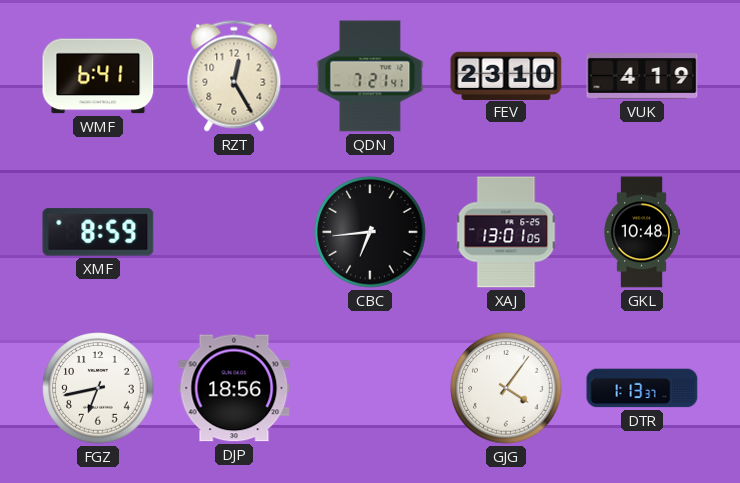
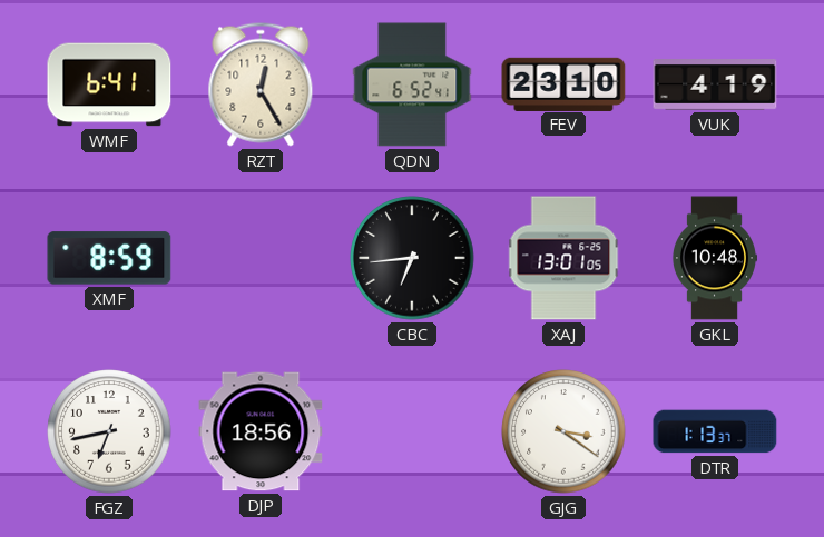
QDN: 7:21 -> 6:52 (412, 84)
GJG: 4:06 -> 3:21 (563, 431)
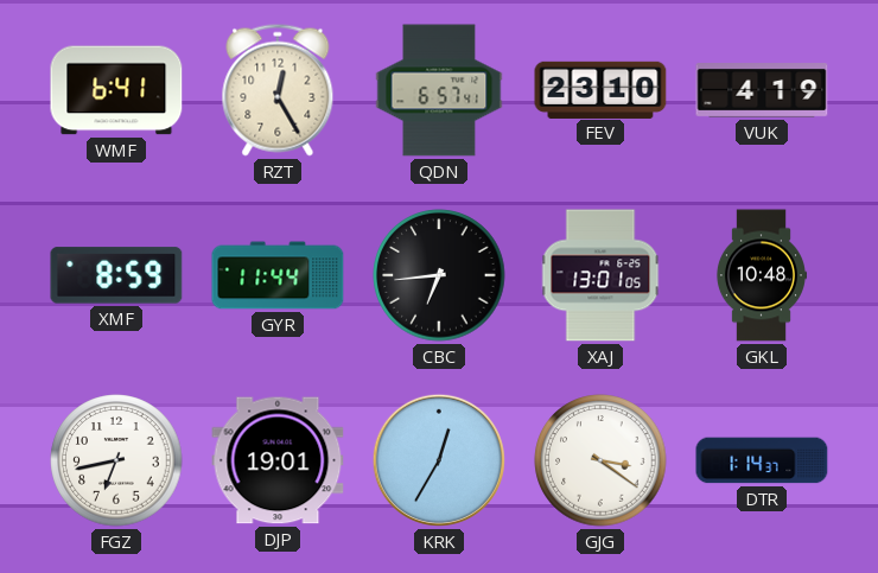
QDN: 6:52 -> 6:57 (439, 90)
GYR: none -> 11:44 (278, 275)
DJP: 18:56 -> 19:01 (278, 460)
KRK: none -> 12:35 (439, 460)
DTR: 1:13 -> 1:14 (762, 460)
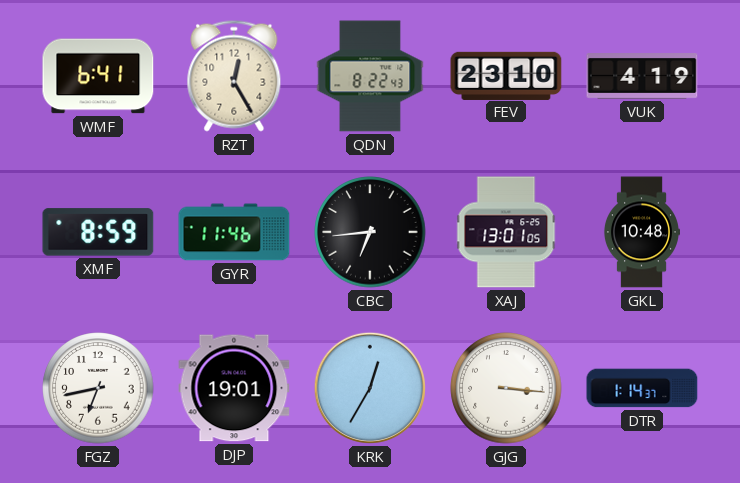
QDN: 6:57 -> 8:22 (370, 76)
GYR: 11:44 -> 11:46 (234, 232)
GJG: 3:21 -> 3:16 (506, 388)
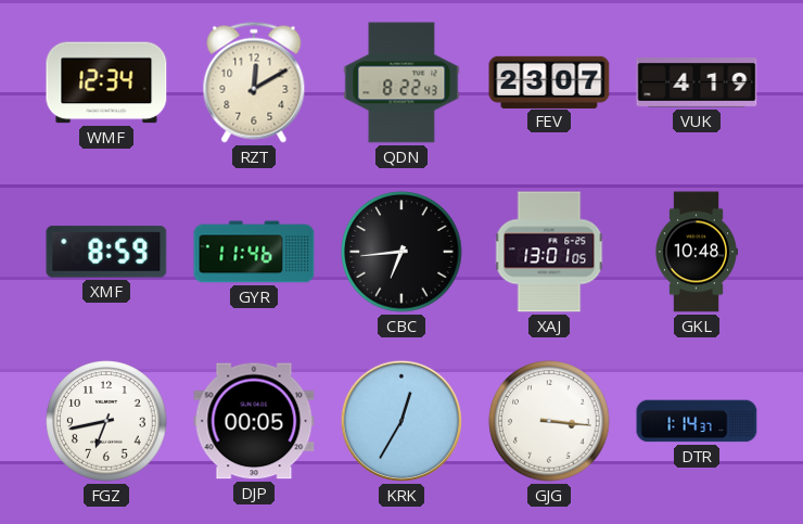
WMF: 6:41 -> 12:34 (106, 82)
RZT: 12:25 -> 12:10 (254, 82)
FEV: 23:10 -> 23:07 (549, 81)
DJP: 19:01 -> 00:05 (254, 421)
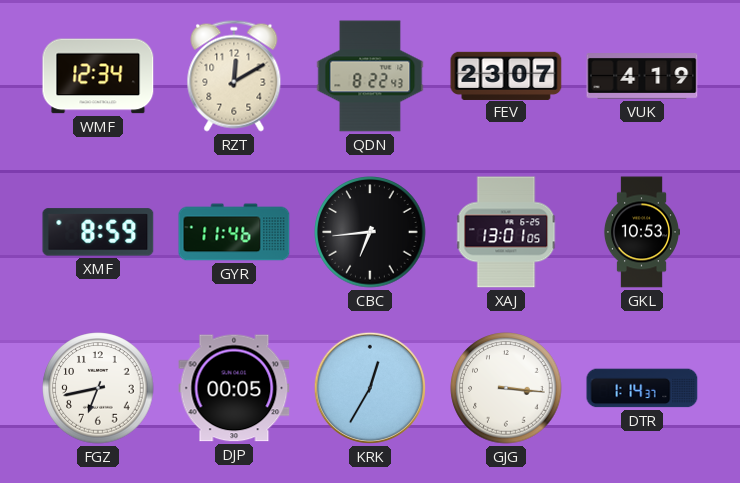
GKL: 10:48 -> 10:53 (641, 232)
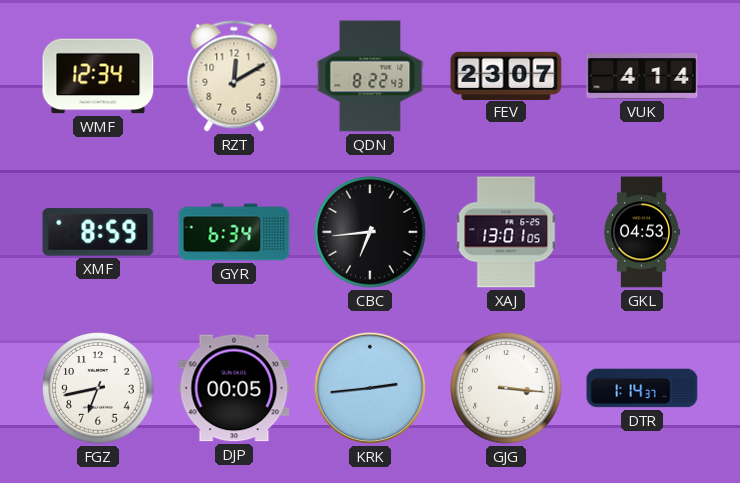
VUK: 4:19 -> 4:14 (642, 77)
GYR: 11:46 -> 6:34 (234, 232)
GKL: 10:53 -> 04:53 (641, 232)
KRK: 12:35 -> 2:44 (370, 388)
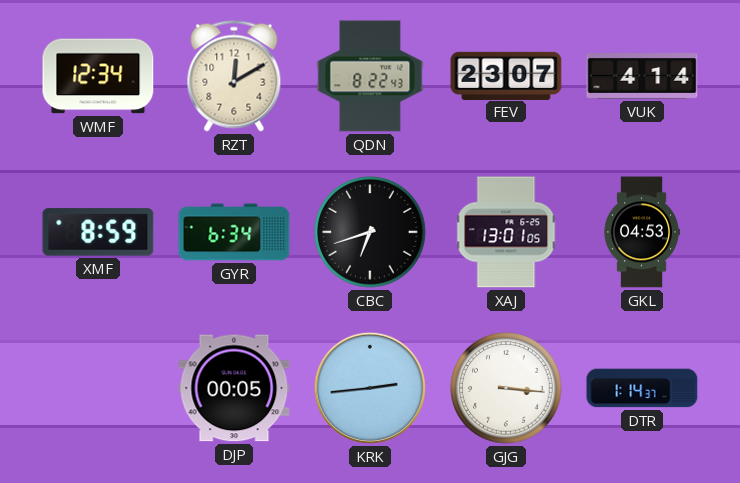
CBC: 6:44 -> 6:42 (370, 232)
FGZ: 6:43 -> none (98, 388)
